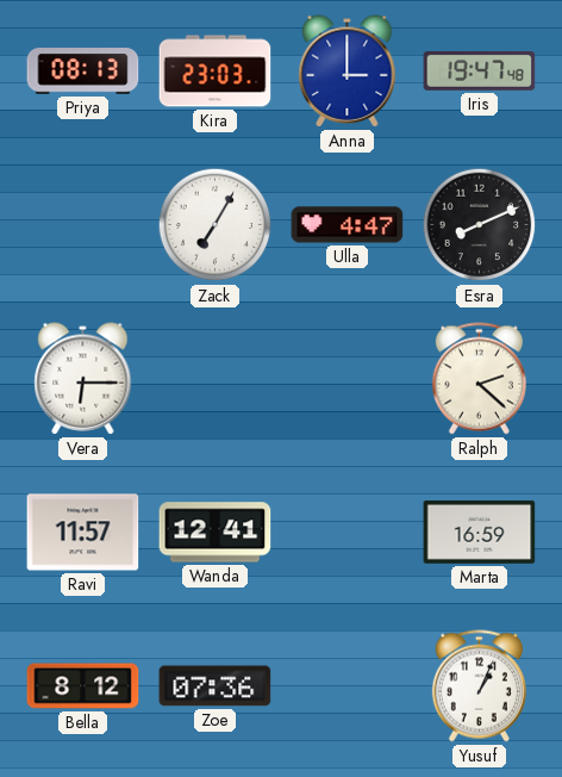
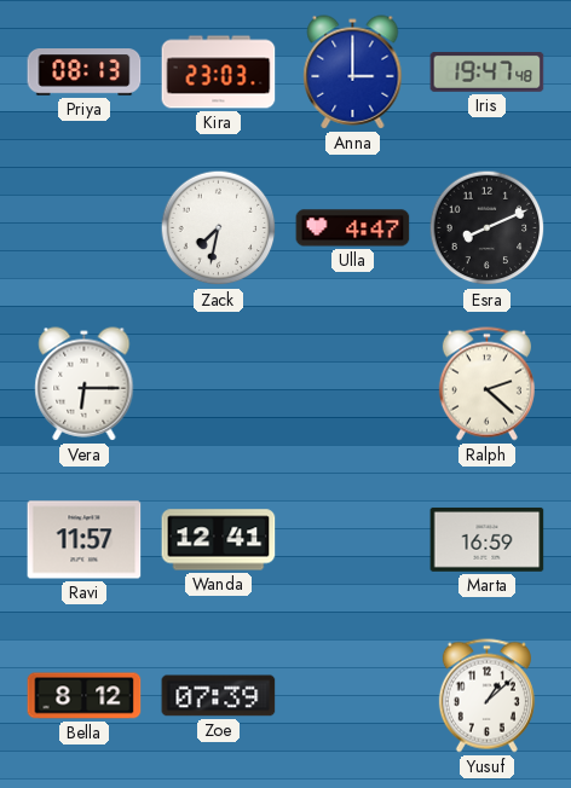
Zack: 7:05 -> 7:32 (219, 228)
Zoe: 07:36 -> 07:39 (219, 696)
Yusuf: 1:04 -> 1:08 (486, 696)
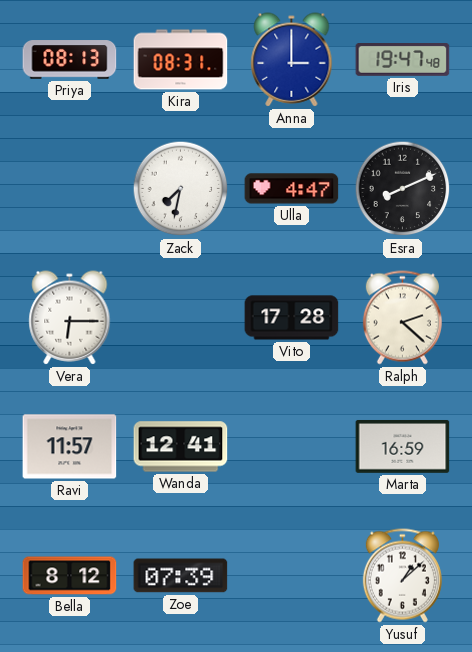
Kira: 23:03 -> 08:31 (181, 60)
Vito: none -> 17:28 (292, 318)
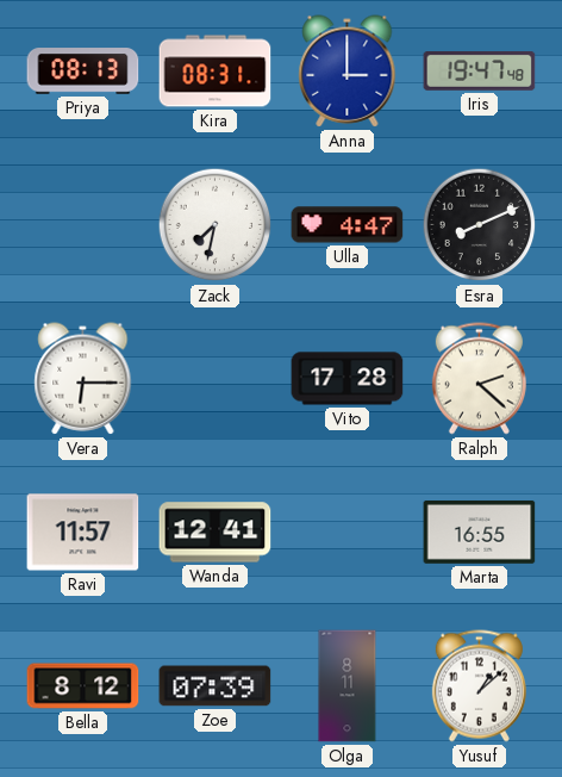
Marta: 16:59 -> 16:55 (480, 533)
Olga: none -> 8:11 (348, 686)
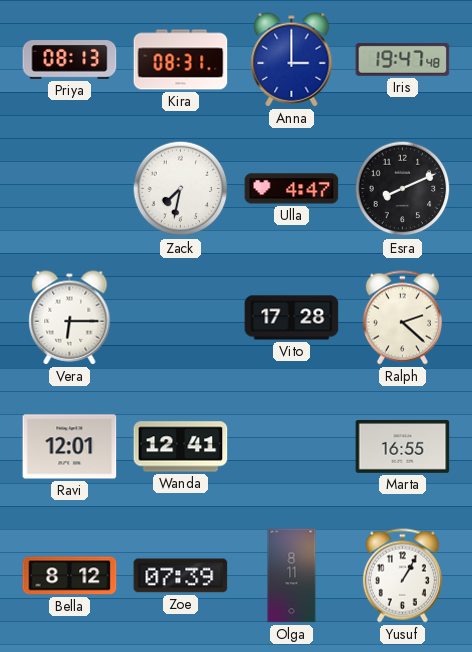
Ravi: 11:57 -> 12:01 (70, 447)
Yusuf: 1:08 -> 1:05 (402, 576)
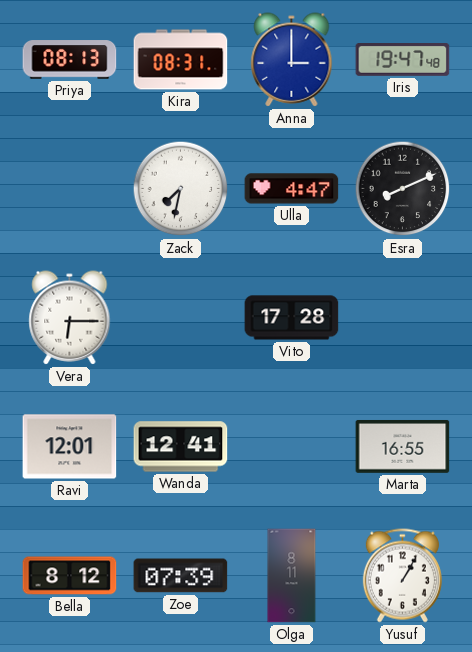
Ralph: 2:22 -> none (402, 318)
